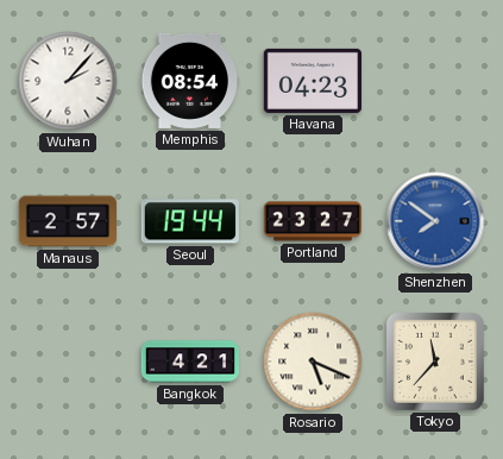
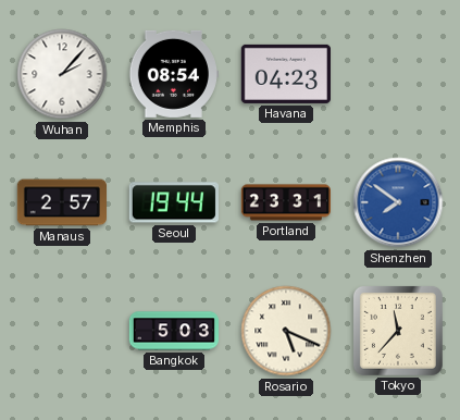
Portland: 23:27 -> 23:31 (285, 202)
Bangkok: 4:21 -> 5:03 (174, 331)
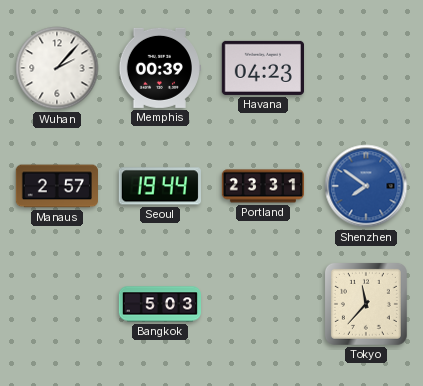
Memphis: 08:54 -> 00:39 (159, 68)
Rosario: 5:19 -> none (286, 331)
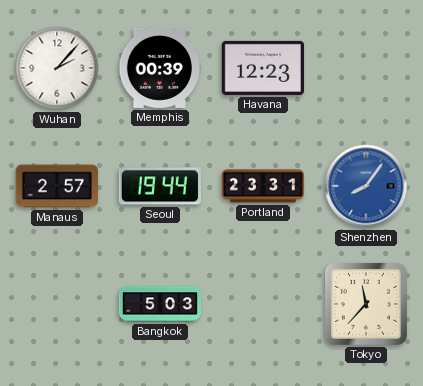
Havana: 04:23 -> 12:23 (262, 68)
Shenzhen: 7:51 -> 8:06 (366, 186)
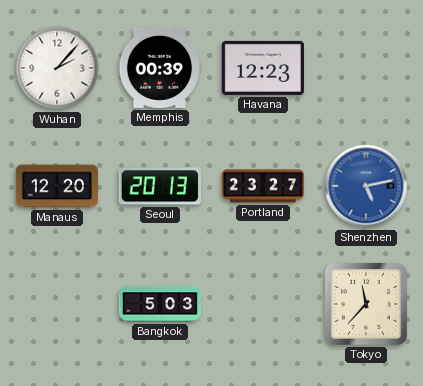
Manaus: 2:57 -> 12:20 (56, 186)
Seoul: 19:44 -> 20:13 (160, 186)
Portland: 23:31 -> 23:27 (262, 186)
Shenzhen: 8:06 -> 5:13 (366, 186)
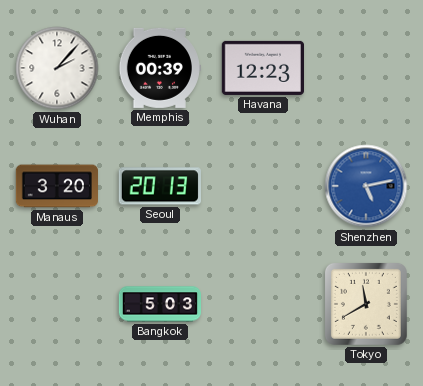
Manaus: 12:20 -> 3:20 (56, 186)
Portland: 23:27 -> none (262, 186)
Tokyo: 11:37 -> 11:40 (366, 304)
